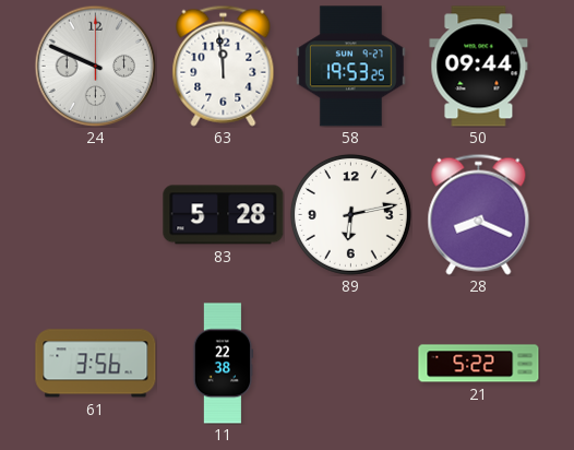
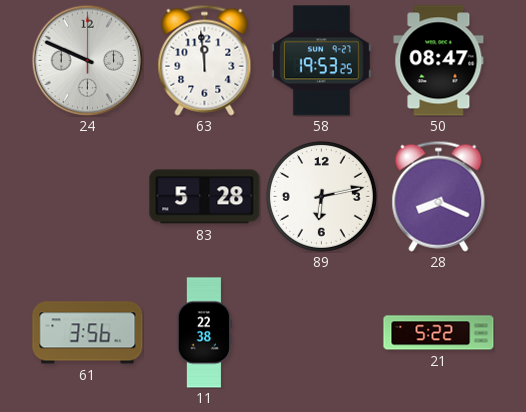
50: 09:44 -> 08:47 (439, 61)
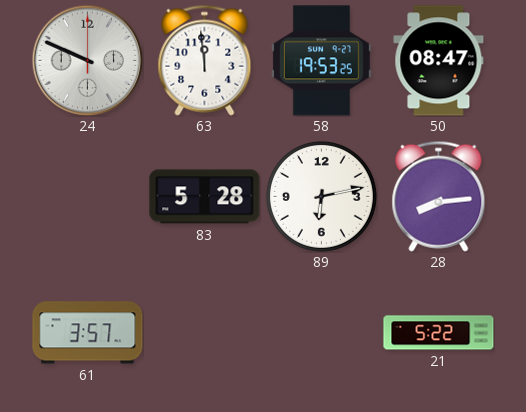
28: 8:19 -> 8:14 (439, 196)
61: 3:56 -> 3:57 (88, 333)
11: 22:38 -> none (204, 333)
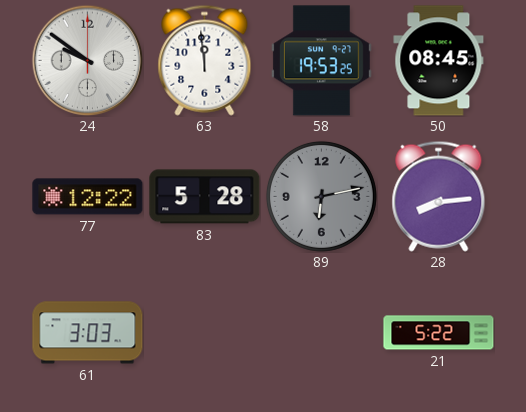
24: 9:49 -> 9:51 (87, 60)
50: 08:47 -> 08:45 (439, 61)
77: none -> 12:22 (88, 197)
89 dial: white -> grey (321, 196)
61: 3:57 -> 3:03 (88, 333)
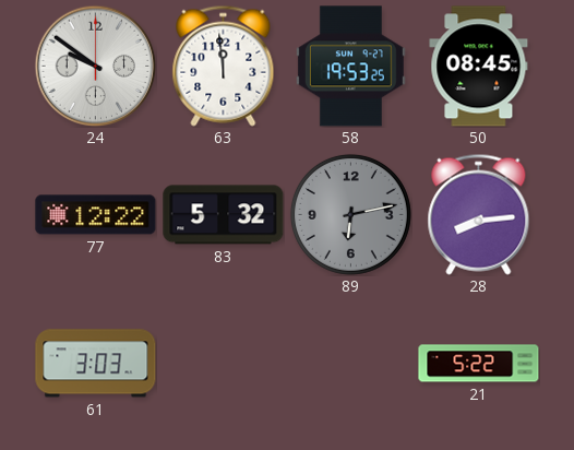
83: 5:28 -> 5:32 (224, 215)
